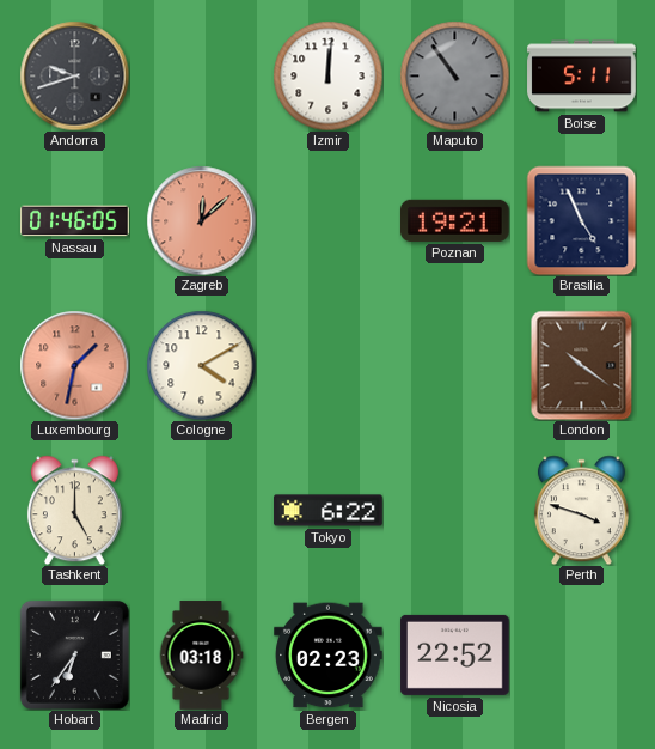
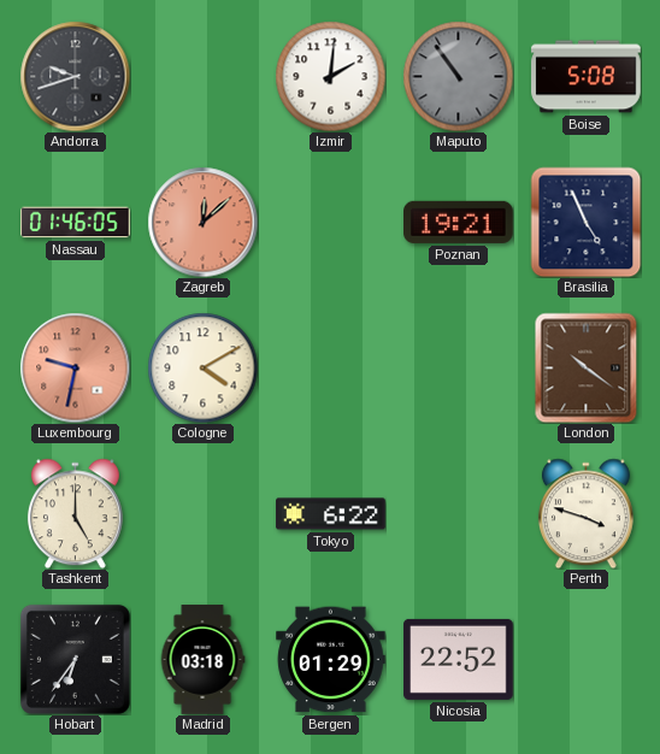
Izmir: 12:01 -> 2:01 (330, 76)
Boise: 5:11 -> 5:08 (587, 77)
Luxembourg: 1:32 -> 9:32 (75, 367)
Bergen: 02:23 -> 01:29 (331, 660)
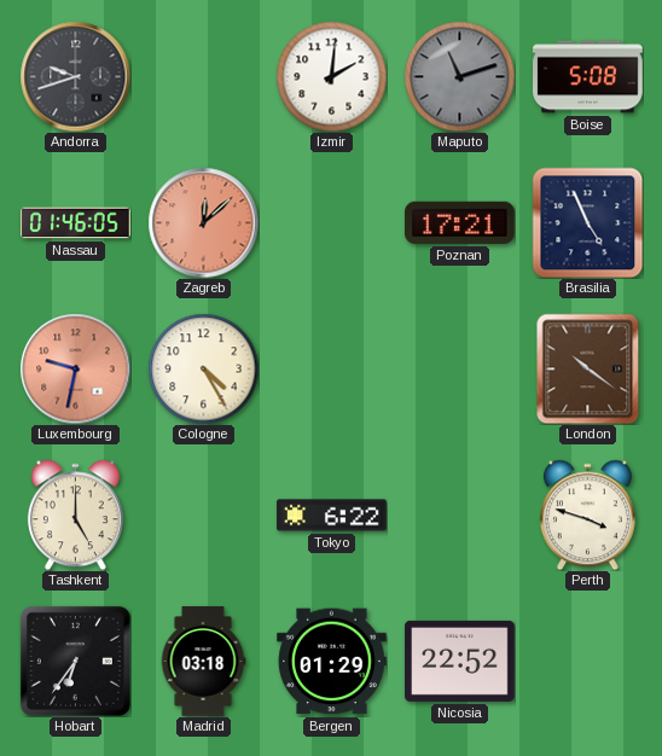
Maputo: 10:54 -> 11:12 (459, 76)
Poznan: 19:21 -> 17:21 (460, 222)
Cologne: 4:10 -> 4:25 (203, 368)
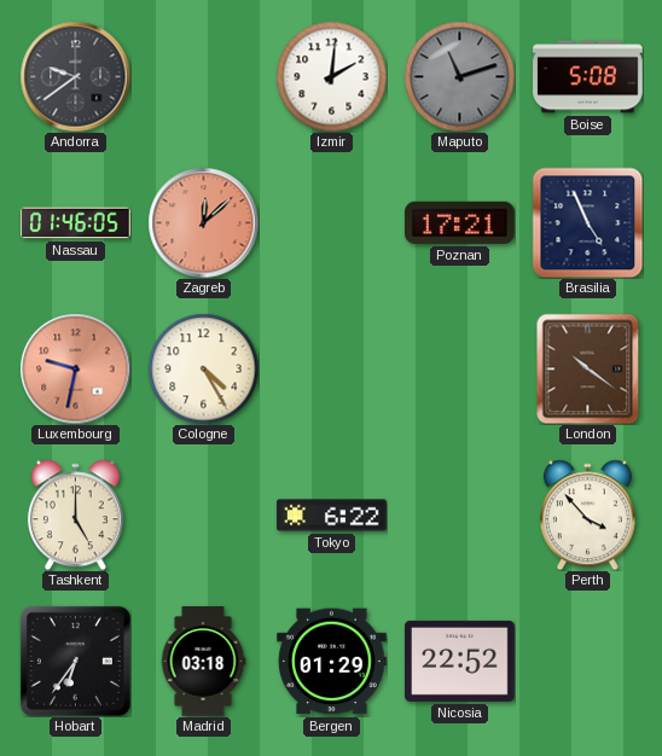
Andorra: 9:42 -> 9:39 (75, 76)
Perth: 3:48 -> 3:53 (587, 514)
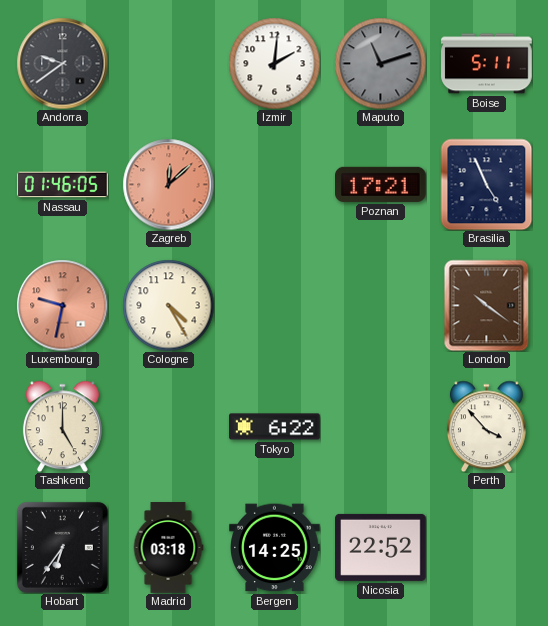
Boise: 5:08 -> 5:11 (487, 64)
Bergen: 01:29 -> 14:25 (275, 548)
